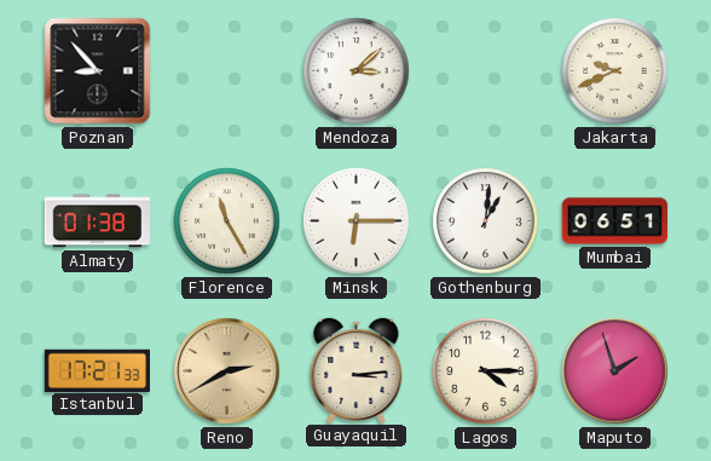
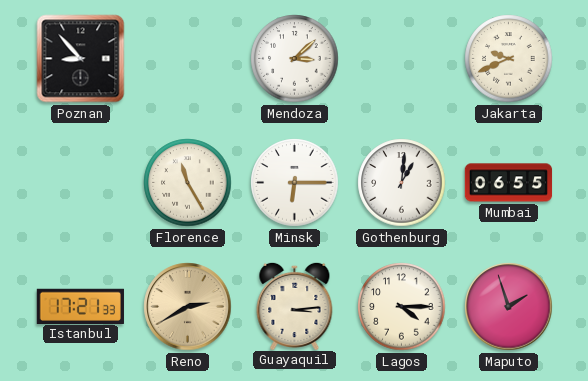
Almaty: 01:38 -> none (97, 221)
Mumbai: 06:51 -> 06:55 (509, 183)
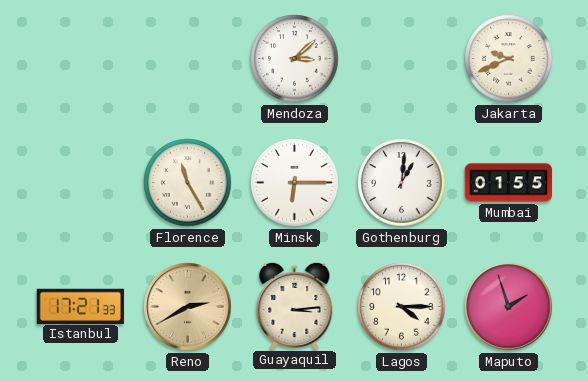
Poznan: 8:53 -> none (81, 59)
Mumbai: 06:55 -> 01:55 (509, 183)
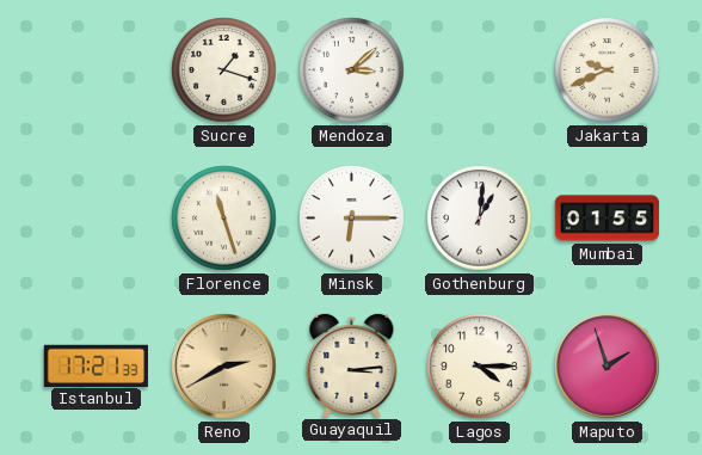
Sucre: none -> 1:18 (224, 70)
Florence: 11:25 -> 11:27 (224, 219)
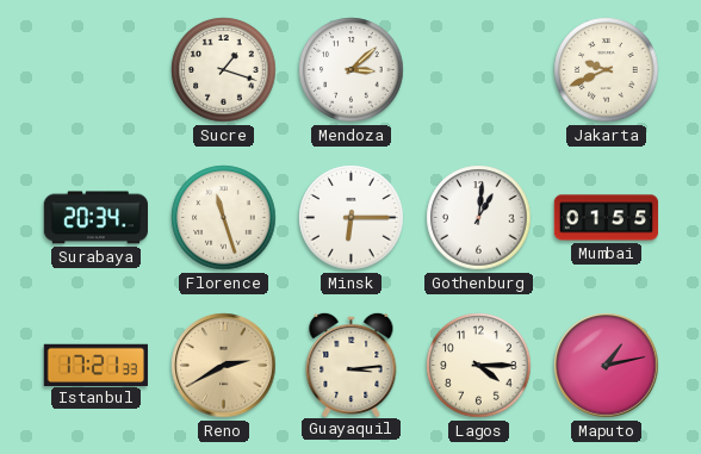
Surabaya: none -> 20:34 (95, 218)
Maputo: 1:57 -> 1:13 (607, 366)
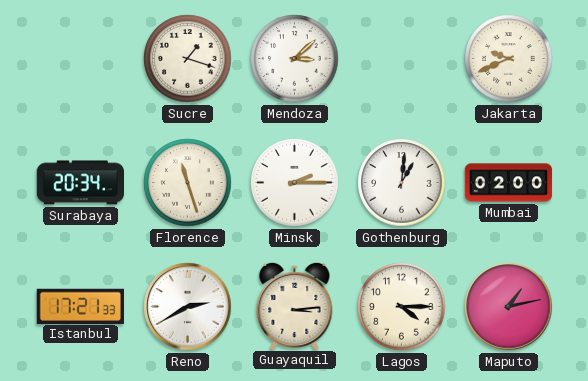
Minsk: 6:15 -> 2:15 (295, 183)
Mumbai: 01:55 -> 02:00 (509, 183)
Reno dial: champagne -> white (188, 307)
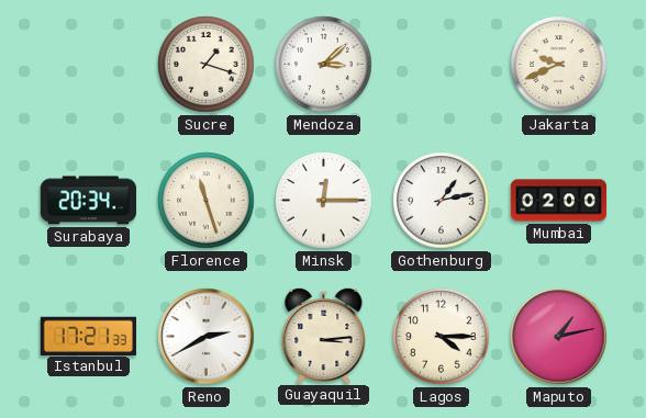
Minsk: 2:15 -> 12:15 (324, 201)
Gothenburg: 1:01 -> 1:13 (442, 201)
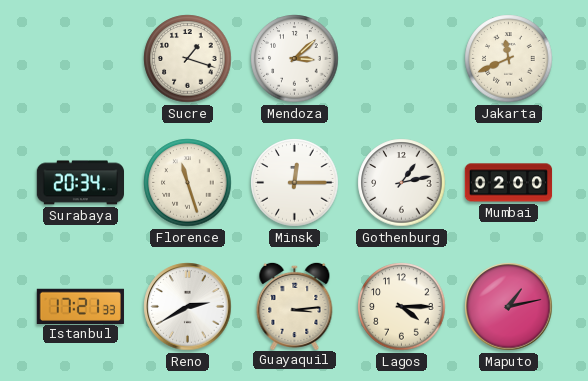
Jakarta: 9:41 -> 11:41 (509, 59)
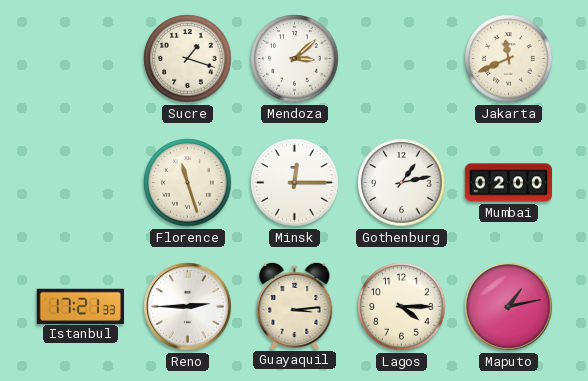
Surabaya: 20:34 -> none (80, 183)
Reno: 2:40 -> 2:45 (188, 307)
